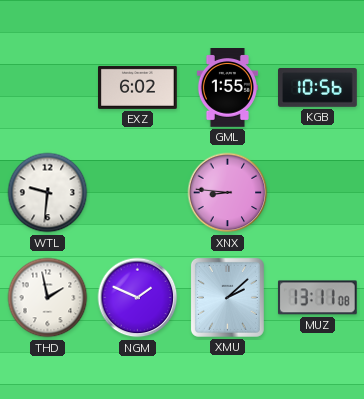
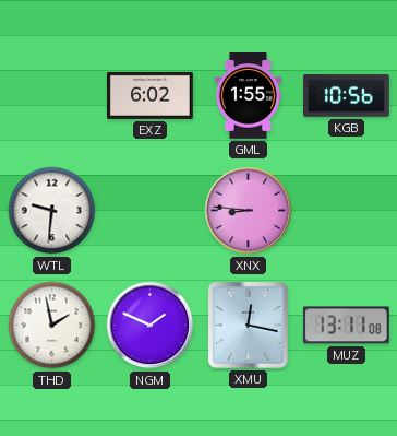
XMU: 2:08 -> 12:17 (248, 325)
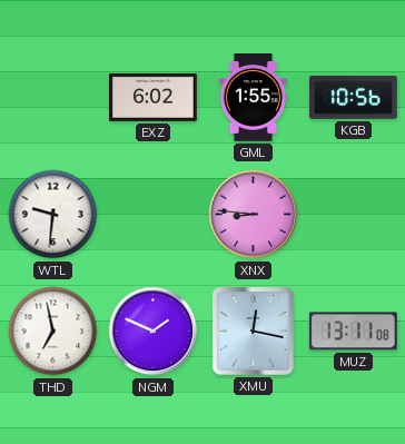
THD: 1:58 -> 6:58 (53, 332)
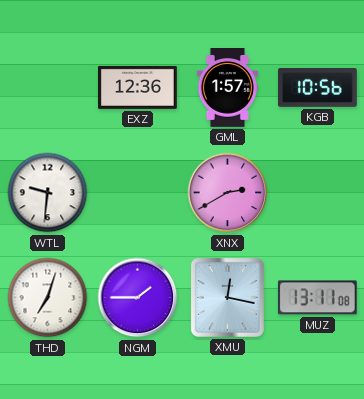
EXZ: 6:02 -> 12:36 (138, 87)
GML: 1:55 -> 1:57 (227, 88)
XNX: 8:46 -> 2:40 (228, 193)
THD: 6:58 -> 7:03 (48, 298)
NGM: 1:49 -> 1:45 (138, 298)
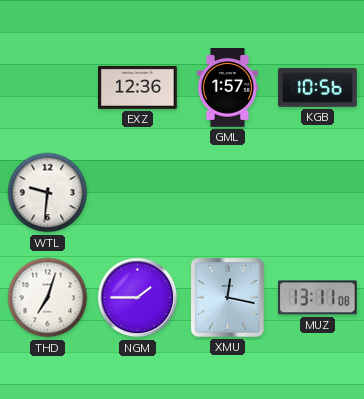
XNX: 2:40 -> none (228, 193)
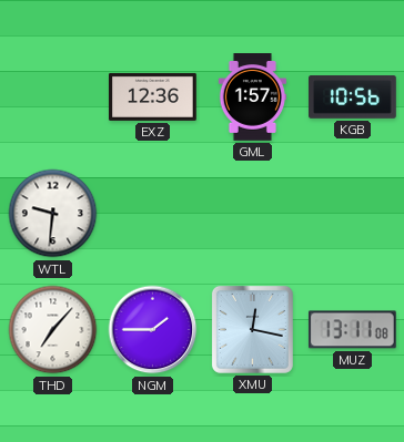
THD: 7:03 -> 7:07 (53, 330)
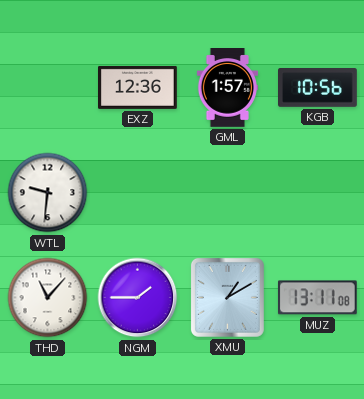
THD: 7:07 -> 11:07 (48, 298)
XMU: 12:17 -> 1:10 (227, 297)
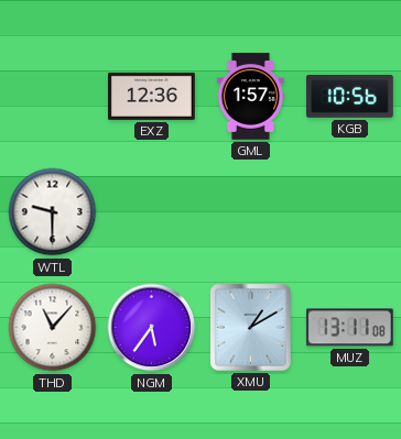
WTL: 9:31 -> 9:30 (53, 212)
NGM: 1:45 -> 5:36 (152, 328)
